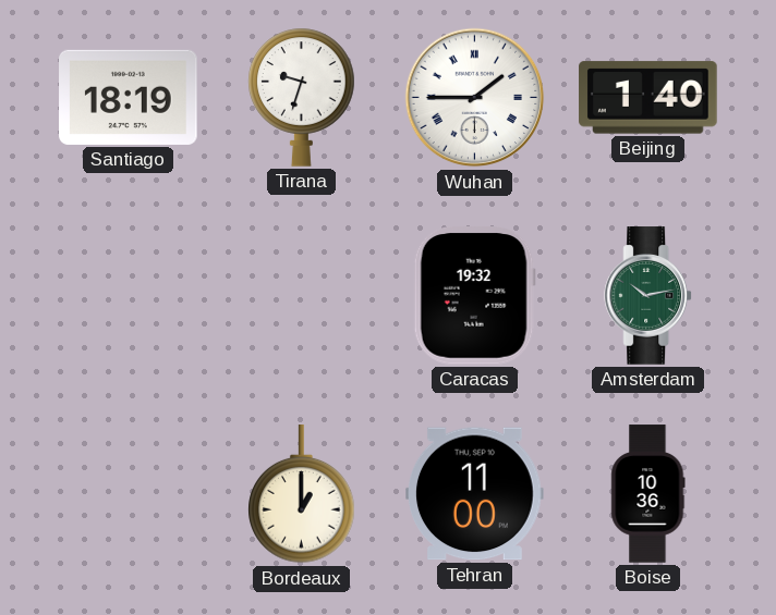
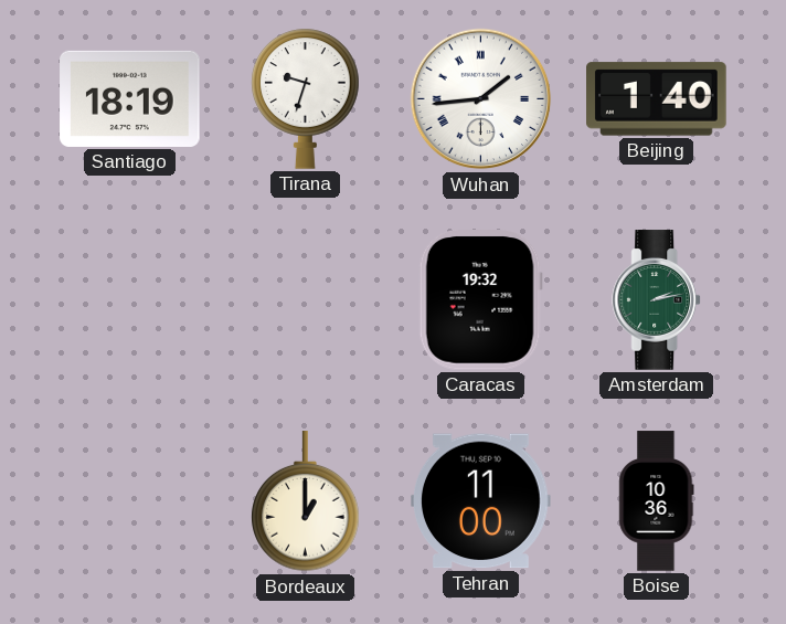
Wuhan: 1:45 -> 1:44 (481, 99)
Amsterdam: 10:13 -> 2:13 (657, 300)
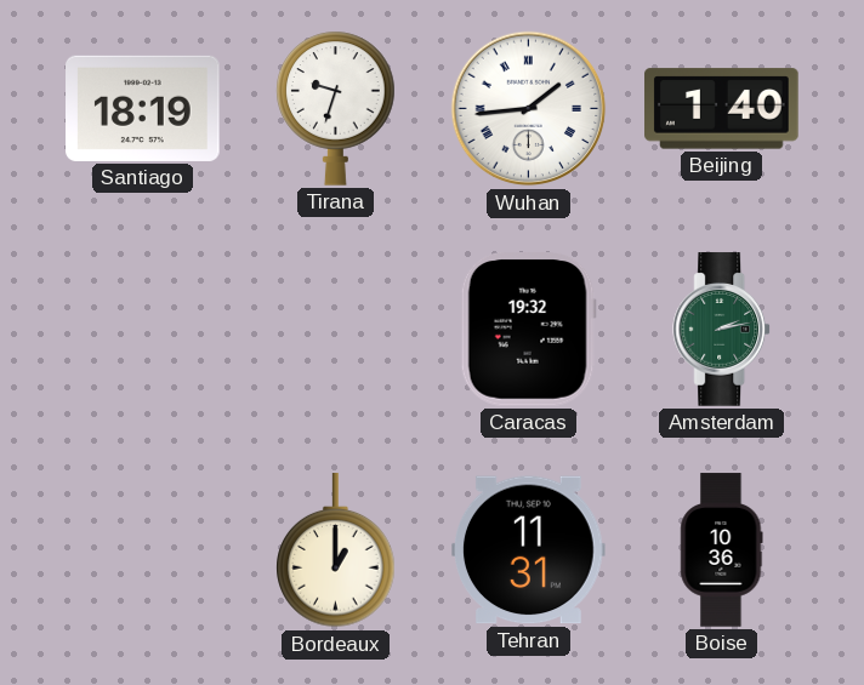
Tehran: 11:00 -> 11:31 (529, 550)
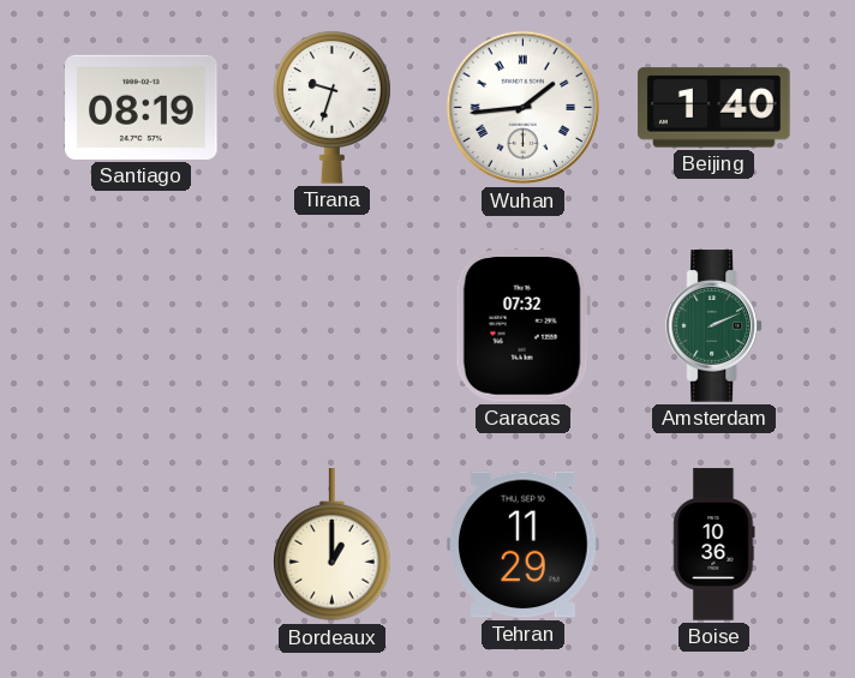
Santiago: 18:19 -> 08:19 (142, 107)
Caracas: 19:32 -> 07:32 (522, 326)
Amsterdam: 2:13 -> 2:11 (715, 326)
Tehran: 11:31 -> 11:29 (524, 545)
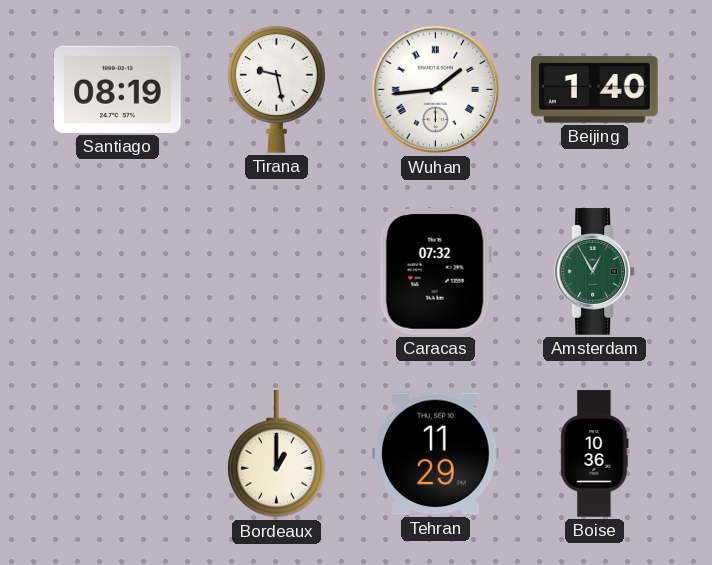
Tirana: 9:33 -> 9:28 (277, 89)
Amsterdam: 2:11 -> 12:55 (595, 272)
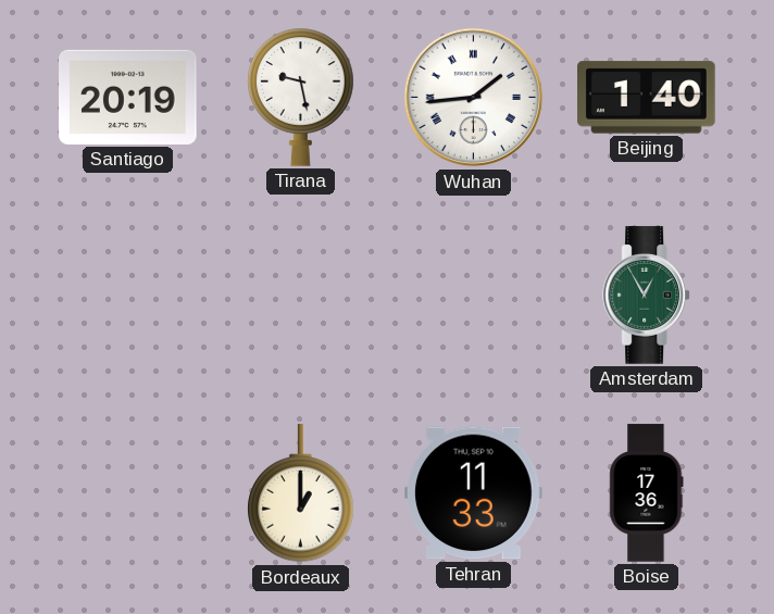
Santiago: 08:19 -> 20:19 (128, 97)
Caracas: 07:32 -> none (435, 272)
Tehran: 11:29 -> 11:33 (474, 493)
Boise: 10:36 -> 17:36 (647, 493)
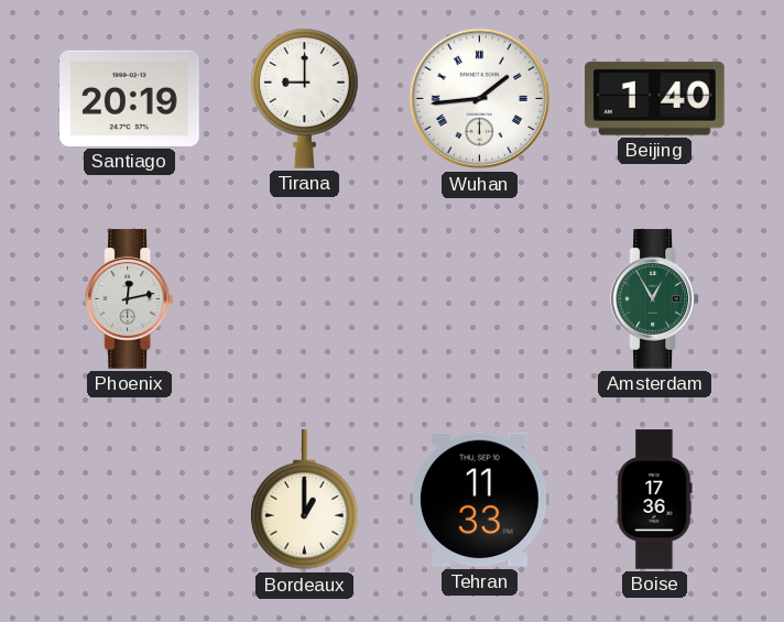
Tirana: 9:28 -> 9:00 (305, 98)
Phoenix: none -> 12:13 (130, 299)
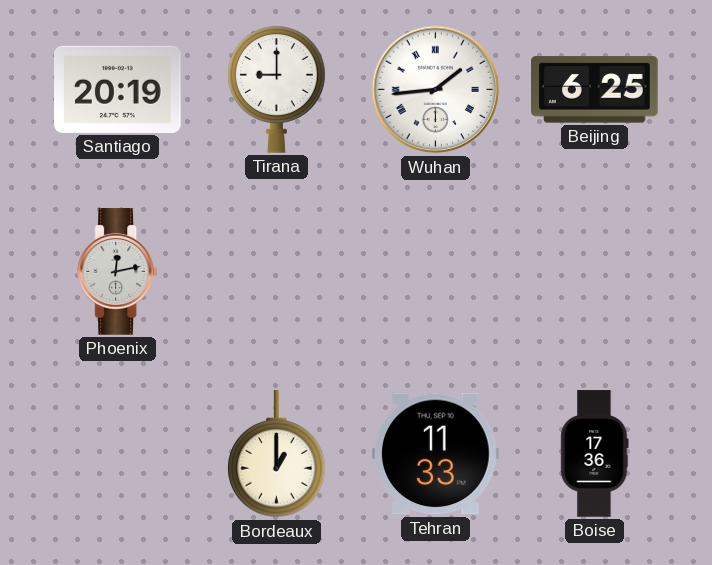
Beijing: 1:40 -> 6:25 (595, 90)
Amsterdam: 12:55 -> none (655, 299)
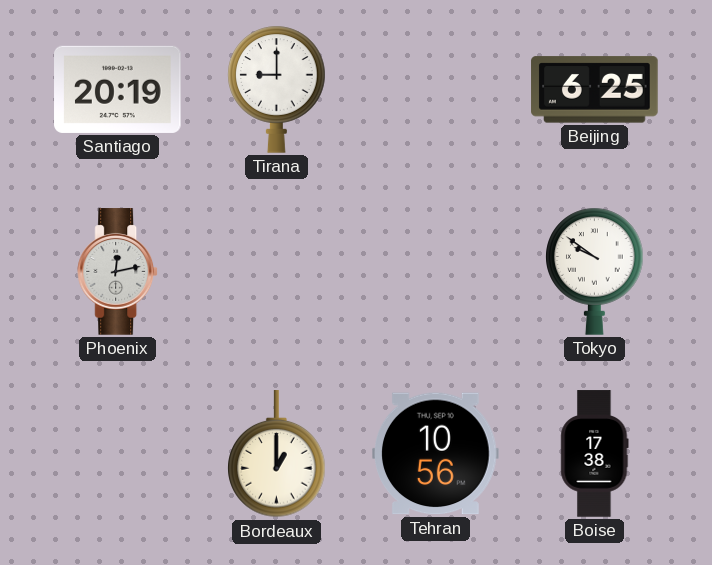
Wuhan: 1:44 -> none (436, 90)
Tokyo: none -> 9:51 (595, 271)
Tehran: 11:33 -> 10:56 (436, 454)
Boise: 17:36 -> 17:38 (595, 454)
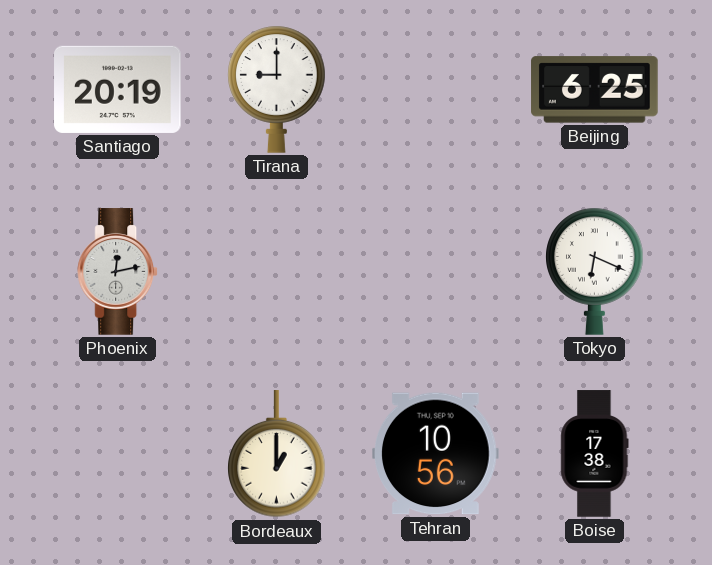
Tokyo: 9:51 -> 6:19 (595, 271)
